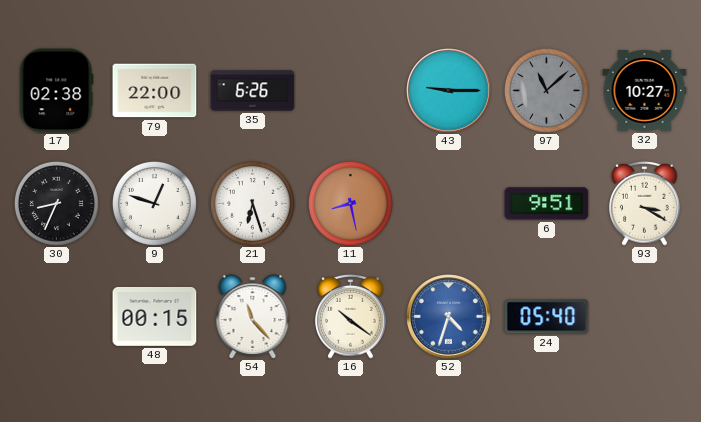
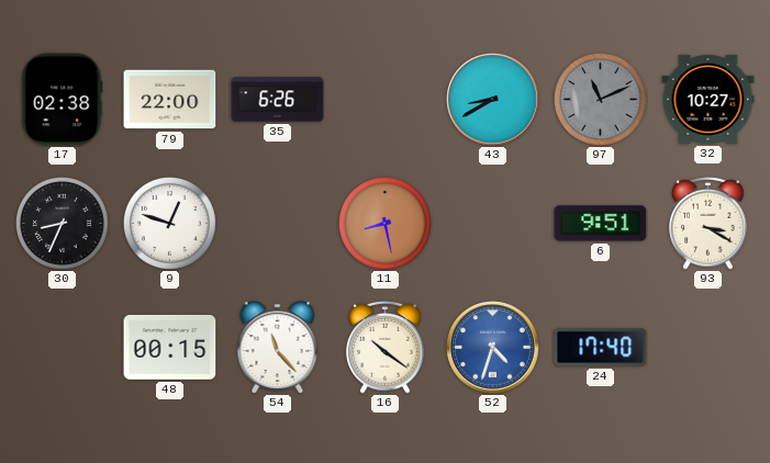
43: 9:15 -> 8:40 (493, 100)
97: 11:08 -> 11:11 (600, 99)
21: 6:27 -> none (252, 203)
24: 05:40 -> 17:40 (601, 348)
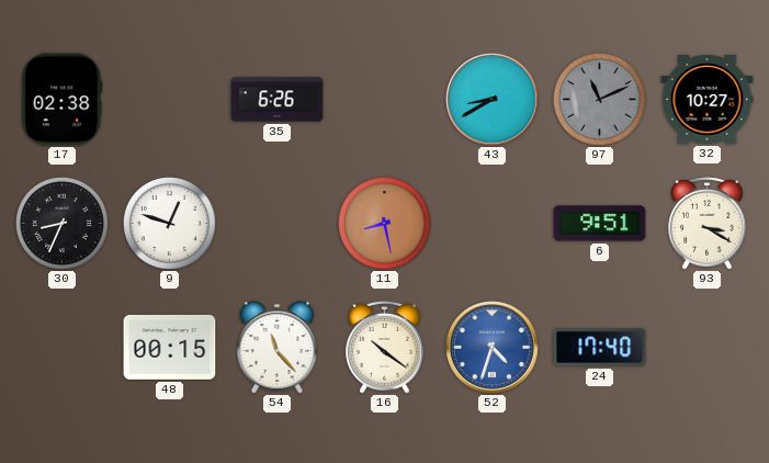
79: 22:00 -> none (170, 100)
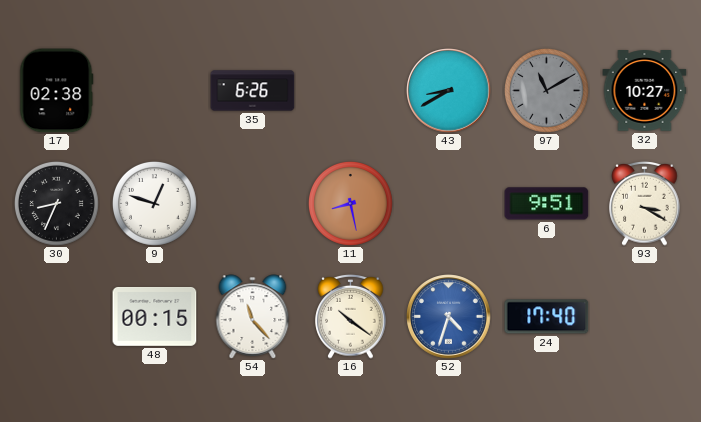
97: 11:11 -> 11:10 (546, 90)
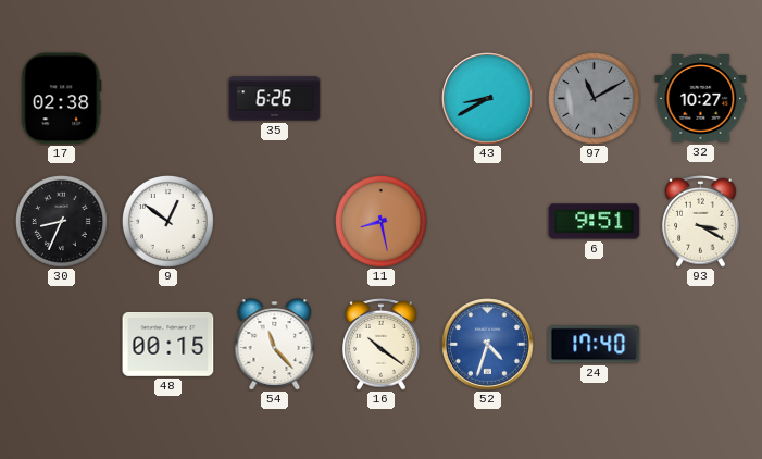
9: 12:48 -> 12:51 (167, 221)
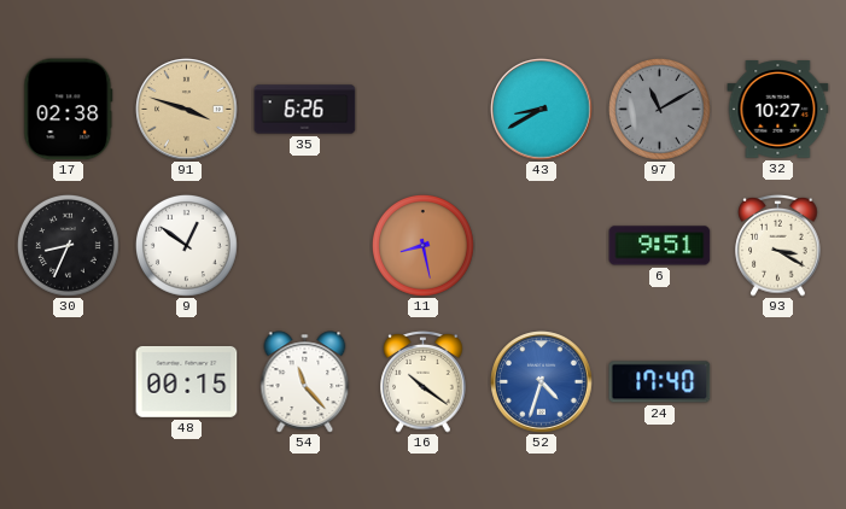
91: none -> 3:48 (187, 110)
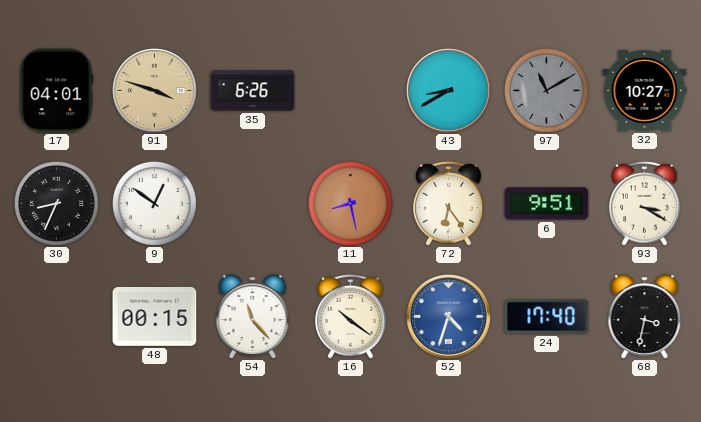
17: 02:38 -> 04:01 (57, 91)
72: none -> 6:24 (449, 204)
68: none -> 3:32 (645, 317)
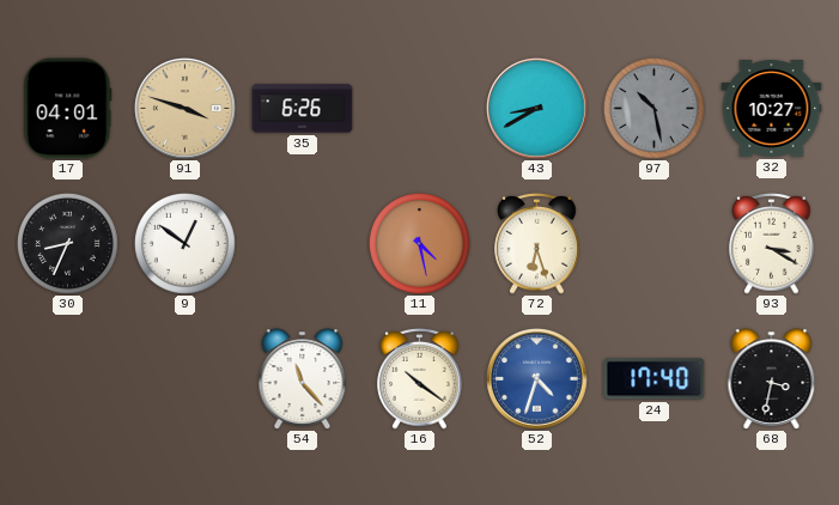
97: 11:10 -> 10:28 (653, 108)
11: 8:28 -> 4:28 (419, 243)
72: 6:24 -> 6:27 (537, 244)
6: 9:51 -> none (547, 204)
48: 00:15 -> none (155, 317)
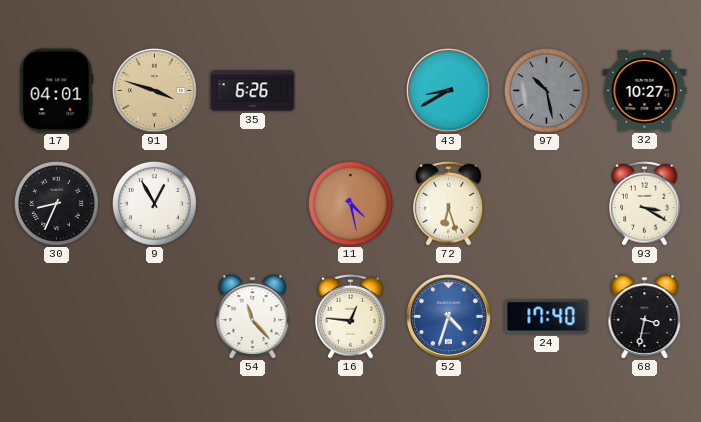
9: 12:51 -> 12:55 (154, 203)
16: 10:21 -> 12:46 (351, 317)
